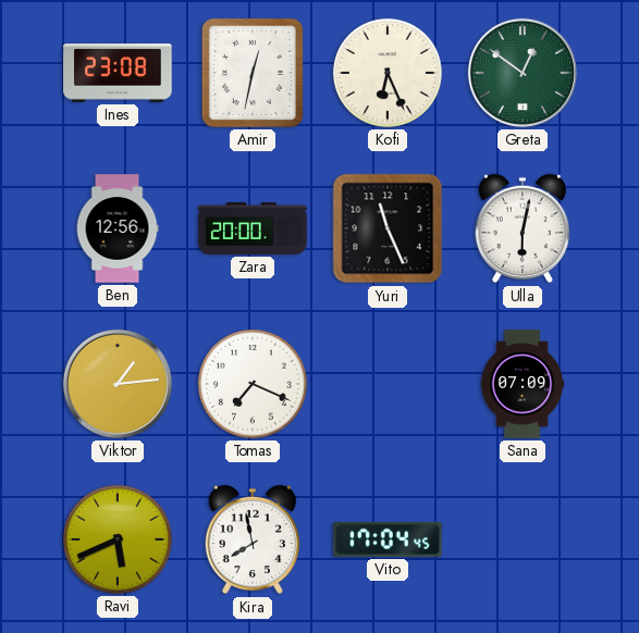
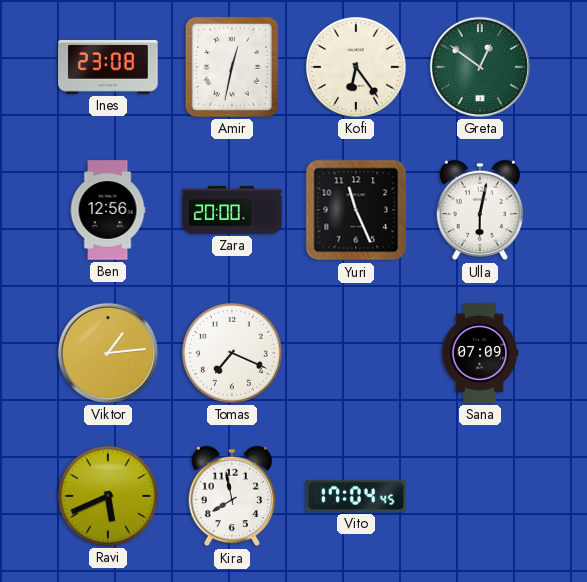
Kofi: 6:26 -> 6:24 (356, 67)
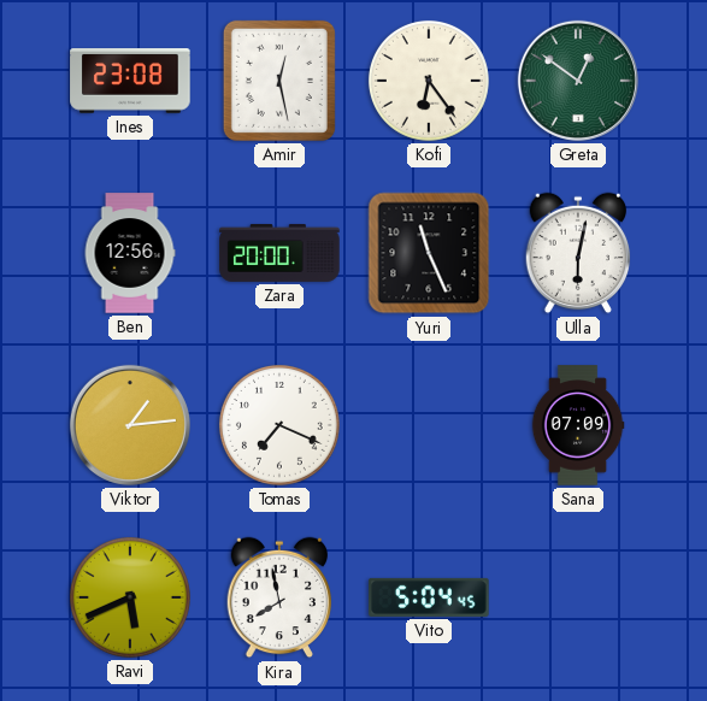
Amir: 12:32 -> 12:28 (279, 81)
Vito: 17:04 -> 5:04 (429, 597)
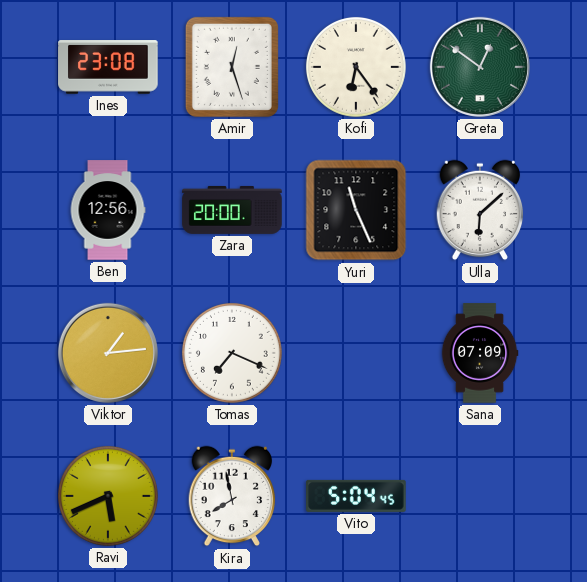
Amir: 12:28 -> 12:27 (232, 67)
Ulla: 6:02 -> 6:08 (480, 210)
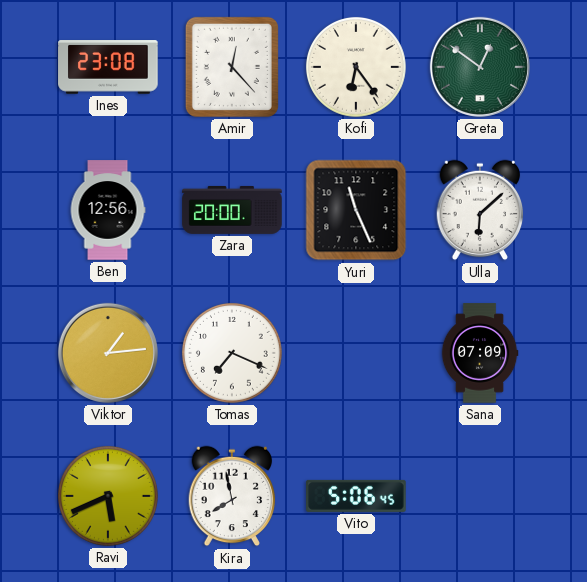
Amir: 12:27 -> 12:23 (232, 67)
Vito: 5:04 -> 5:06 (356, 496)
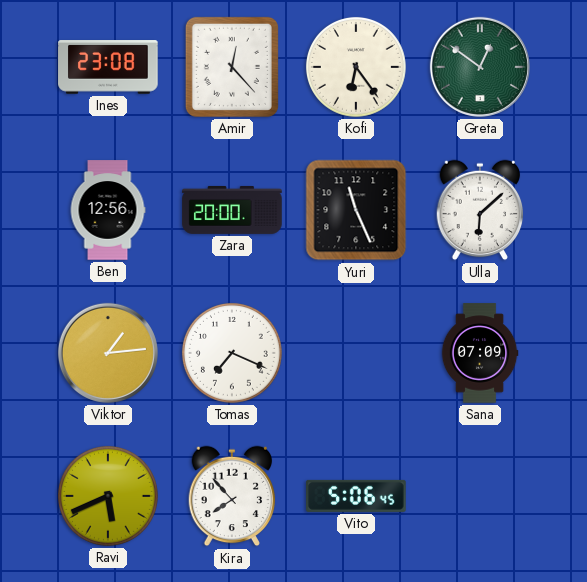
Kira: 7:58 -> 7:53 (232, 496)
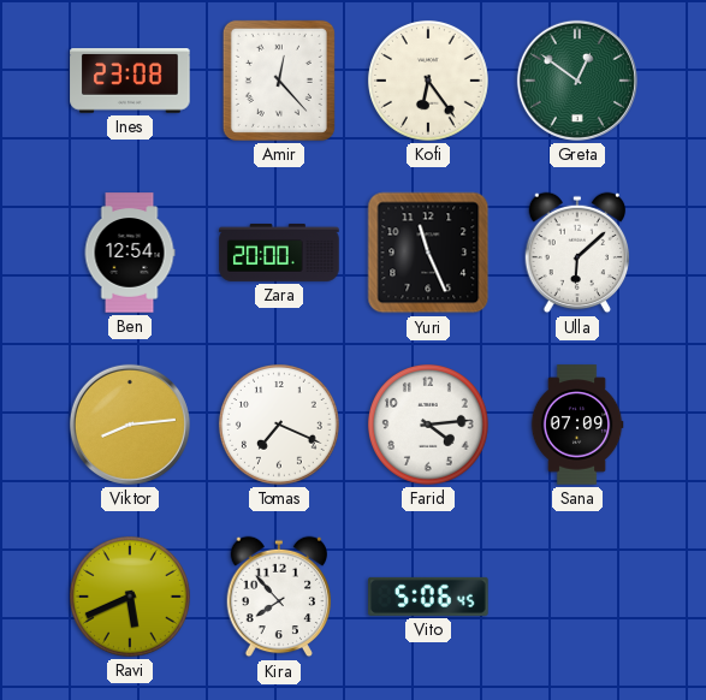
Ben: 12:56 -> 12:54 (130, 253)
Viktor: 1:14 -> 8:14 (130, 425)
Farid: none -> 4:14 (428, 425)
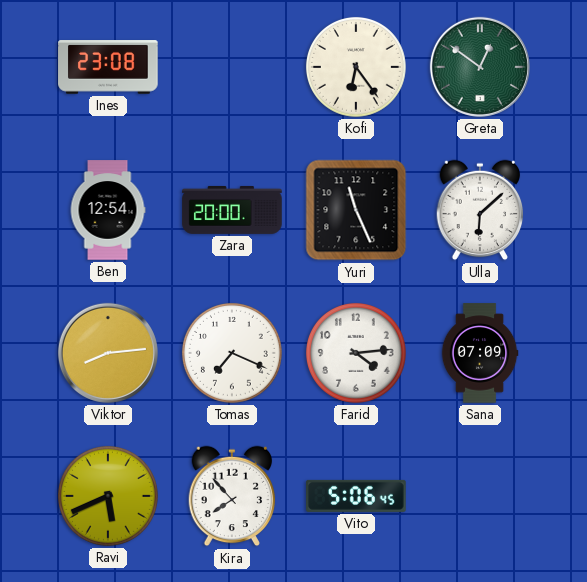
Amir: 12:23 -> none (279, 81)
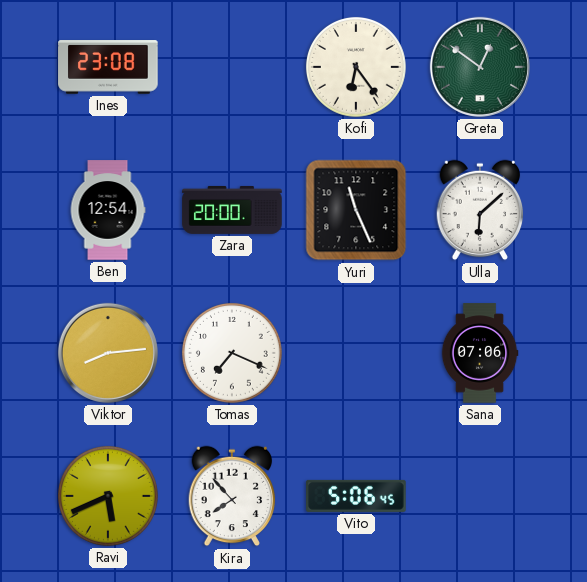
Farid: 4:14 -> none (356, 353)
Sana: 07:09 -> 07:06 (480, 353)
